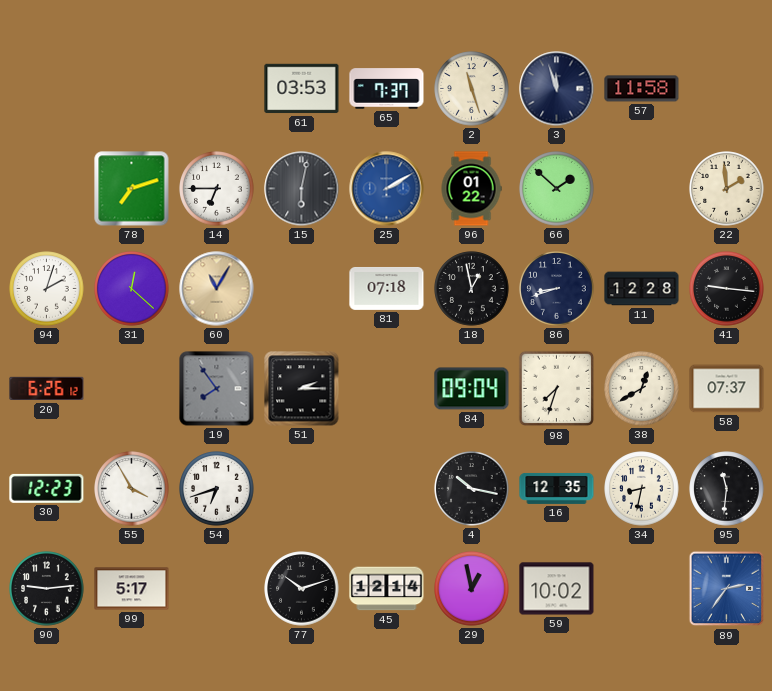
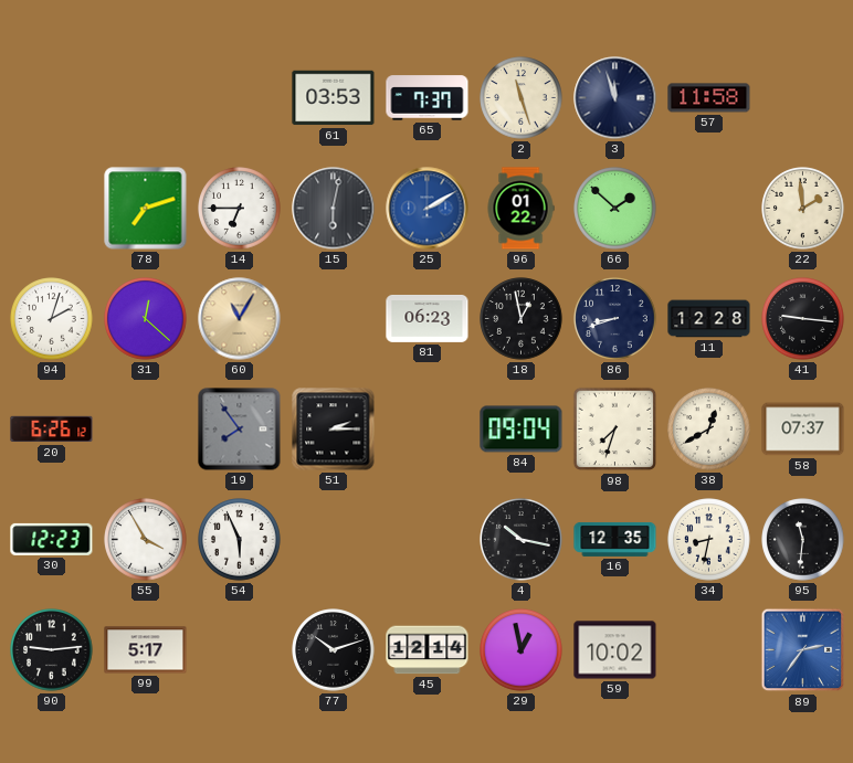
81: 07:18 -> 06:23 (428, 318)
54: 6:42 -> 5:56 (240, 540)
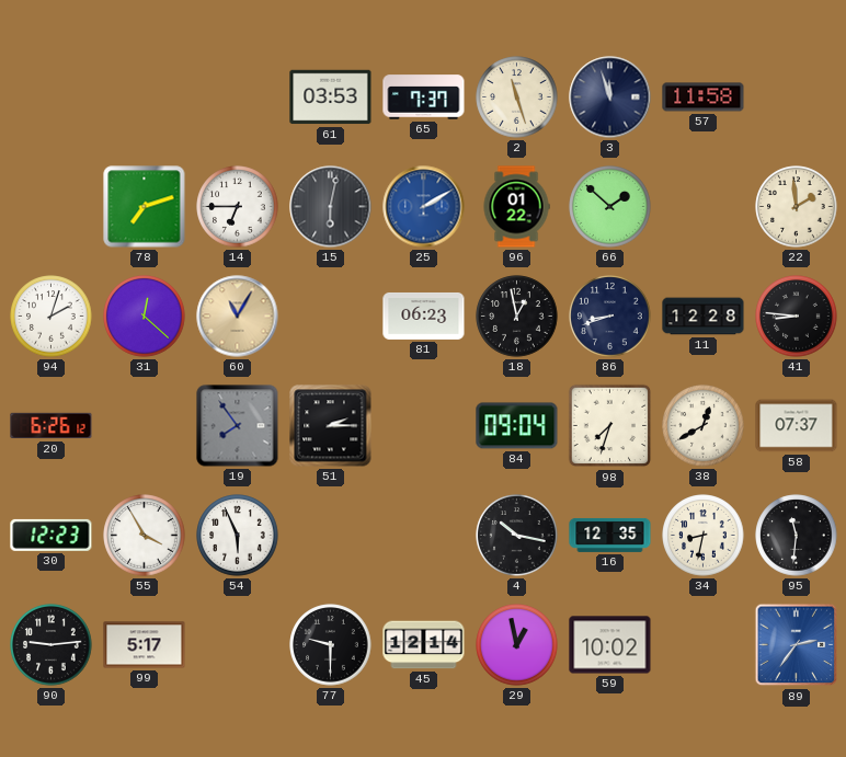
41: 9:16 -> 8:46 (797, 317)
77: 10:12 -> 9:30 (331, 645)
